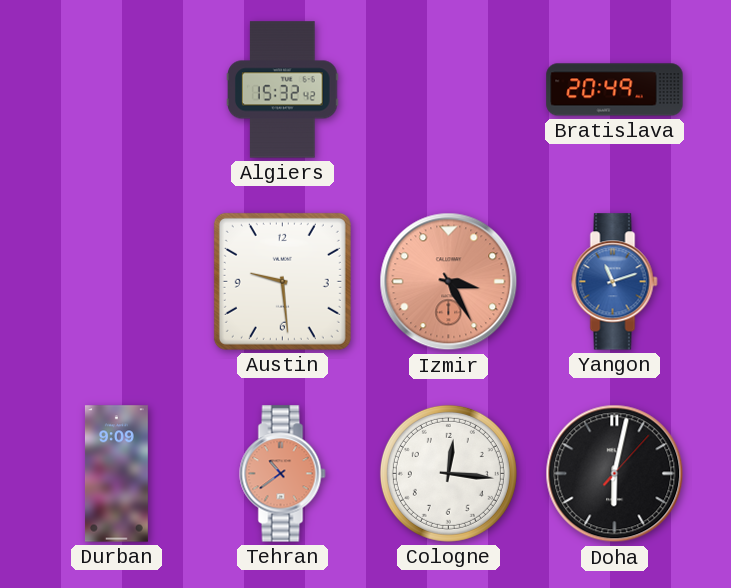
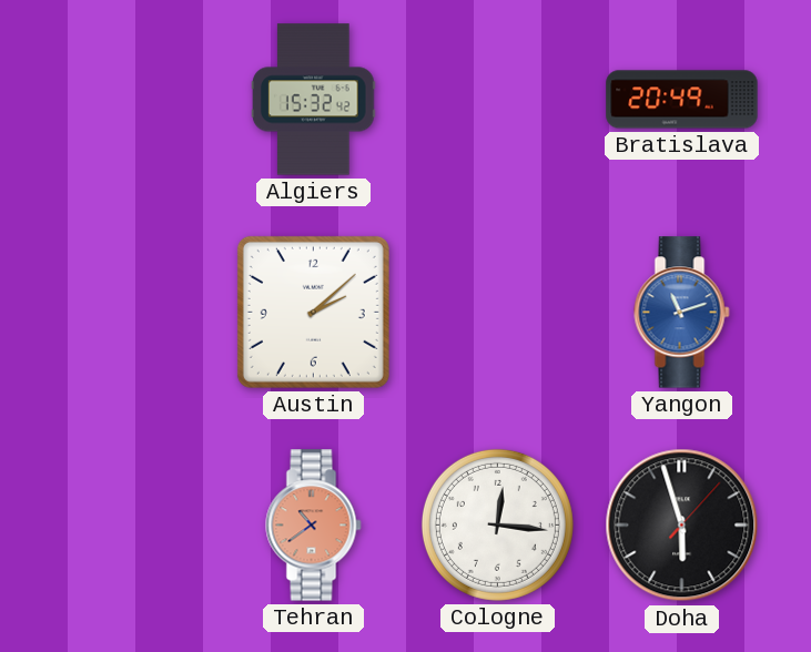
Austin: 9:29 -> 2:08 (313, 312)
Izmir: 3:25 -> none (449, 282)
Durban: 9:09 -> none (116, 474)
Doha: 6:02 -> 5:57 (682, 526)
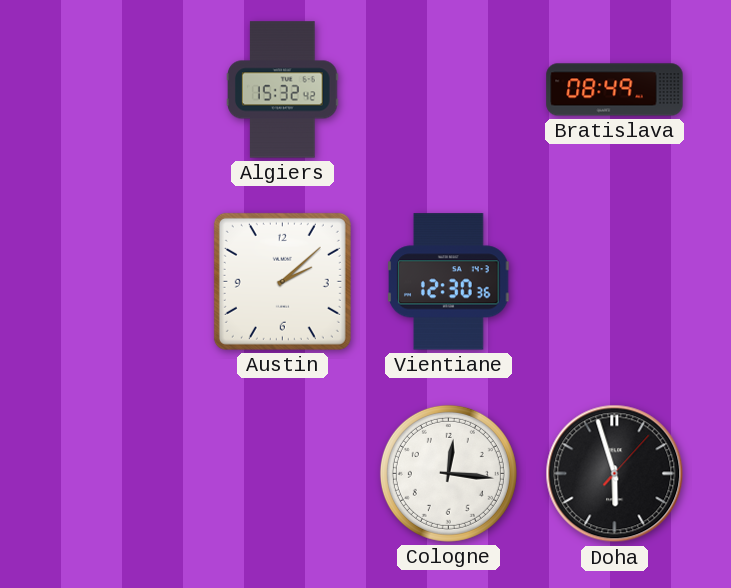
Bratislava: 20:49 -> 08:49 (615, 90)
Vientiane: none -> 12:30 (449, 282)
Yangon: 11:12 -> none (682, 313)
Tehran: 10:39 -> none (314, 526)
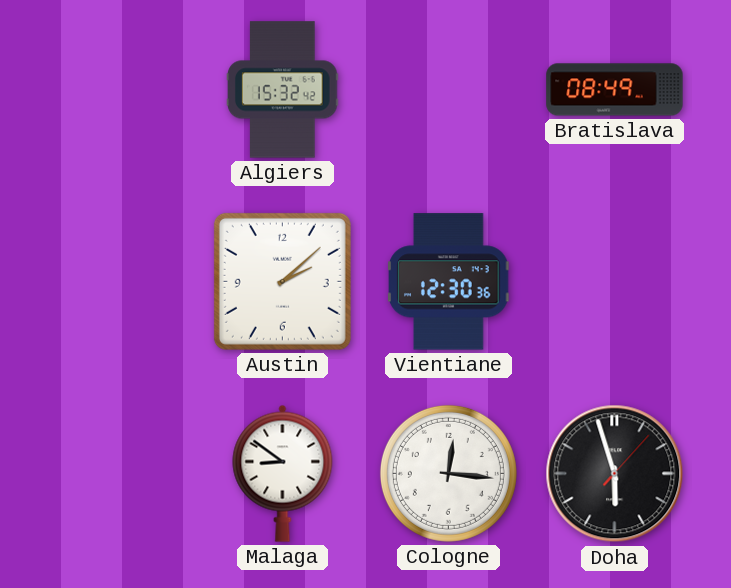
Malaga: none -> 8:51 (283, 473)
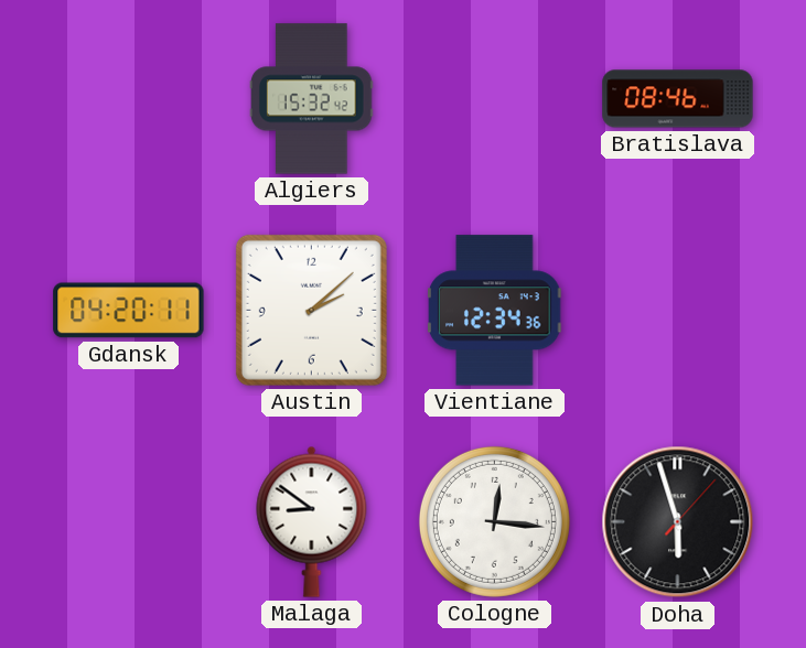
Bratislava: 08:49 -> 08:46 (678, 99)
Gdansk: none -> 04:20 (129, 311)
Vientiane: 12:30 -> 12:34 (495, 311)
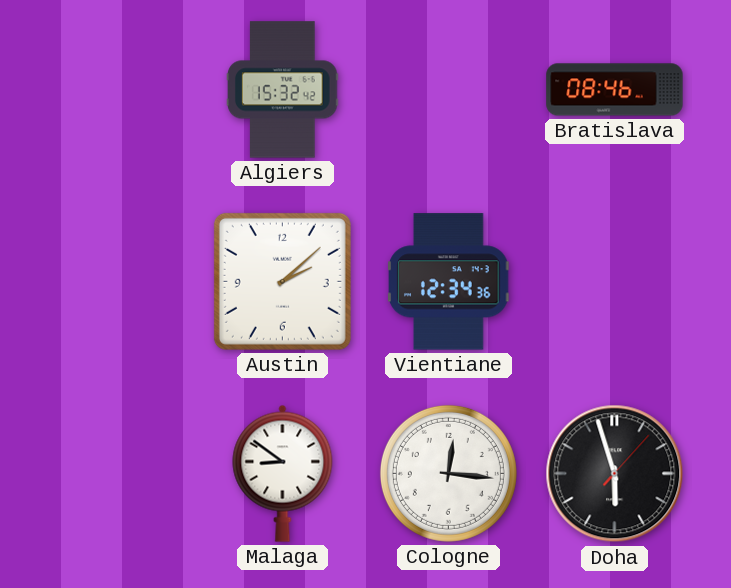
Gdansk: 04:20 -> none (129, 311)
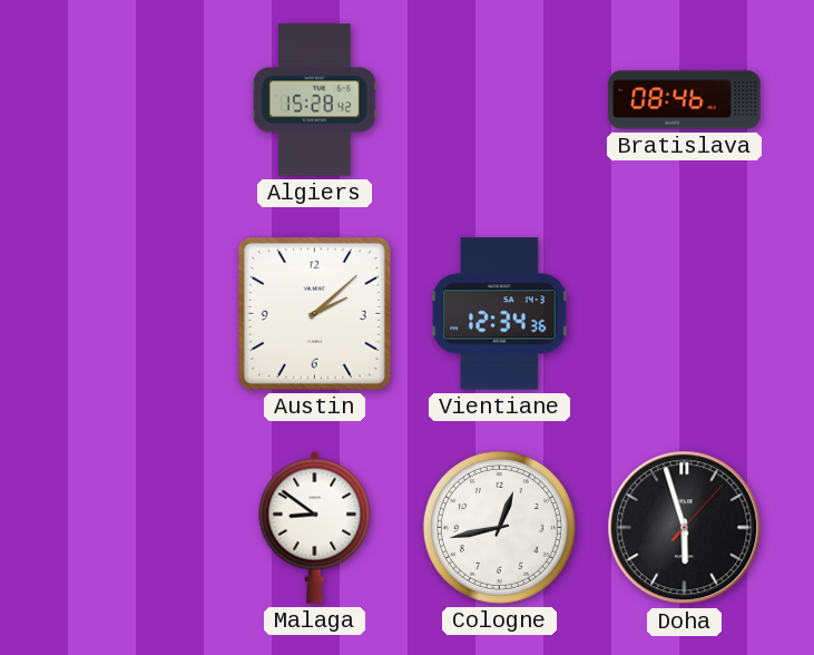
Algiers: 15:32 -> 15:28 (314, 100)
Cologne: 12:16 -> 12:43 (499, 527)
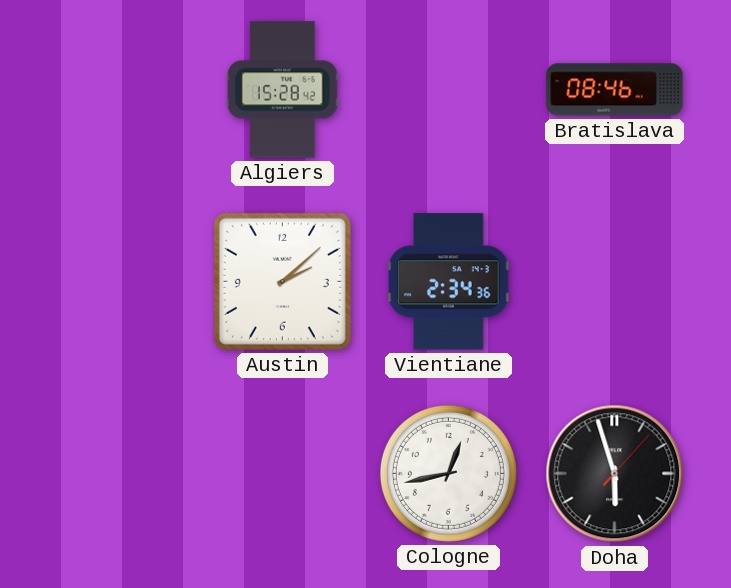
Vientiane: 12:34 -> 2:34 (449, 282)
Malaga: 8:51 -> none (315, 527)
